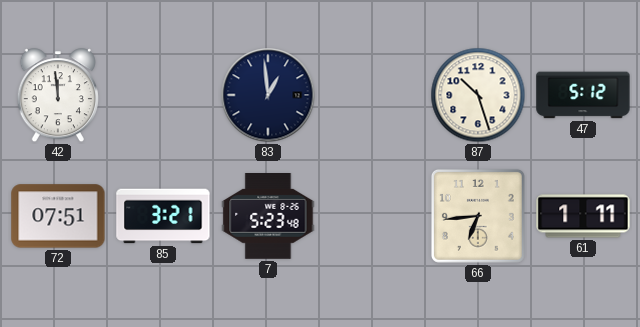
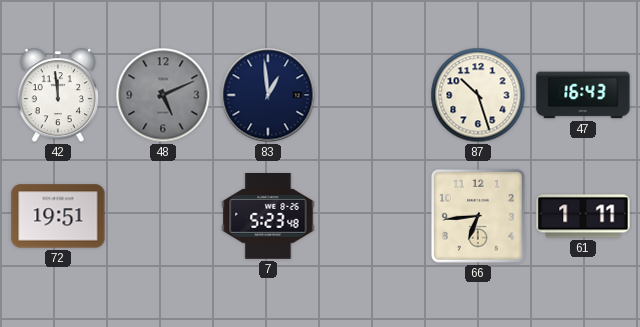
48: none -> 5:11 (163, 95)
47: 5:12 -> 16:43 (583, 95)
72: 07:51 -> 19:51 (58, 216)
85: 3:21 -> none (163, 216)
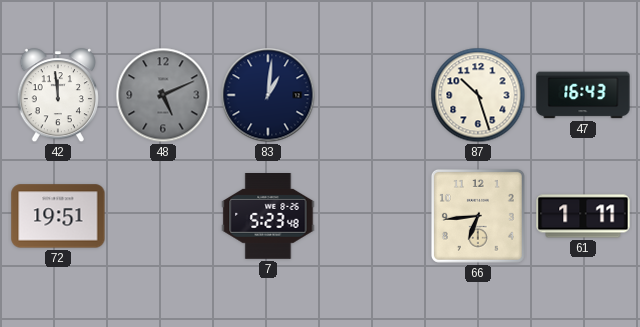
83: 12:59 -> 1:01 (268, 95)
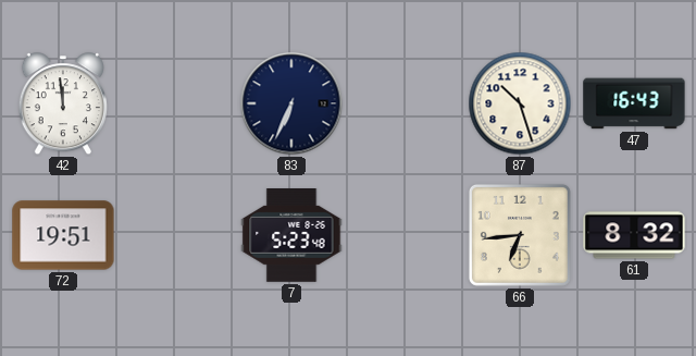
48: 5:11 -> none (163, 95)
83: 1:01 -> 6:34 (291, 103)
61: 1:11 -> 8:32 (634, 235)
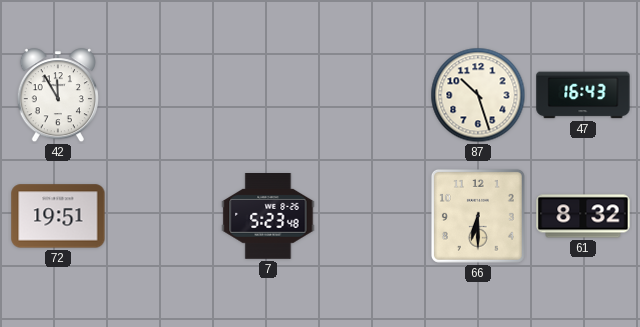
42: 11:59 -> 11:55 (58, 96)
83: 6:34 -> none (291, 103)
66: 6:44 -> 6:30 (478, 216)
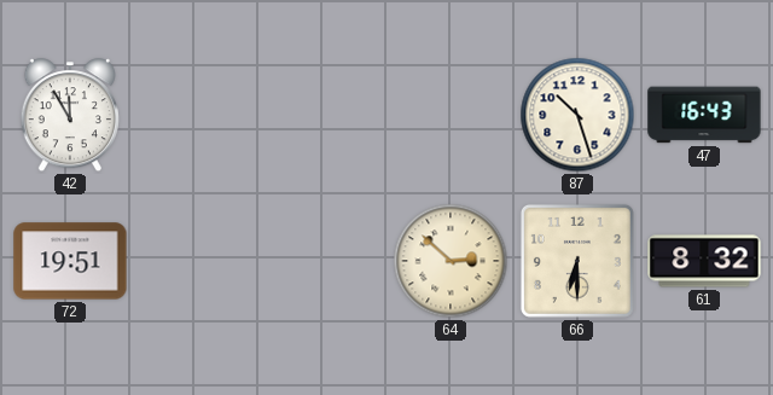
7: 5:23 -> none (268, 217)
64: none -> 2:52 (451, 261)
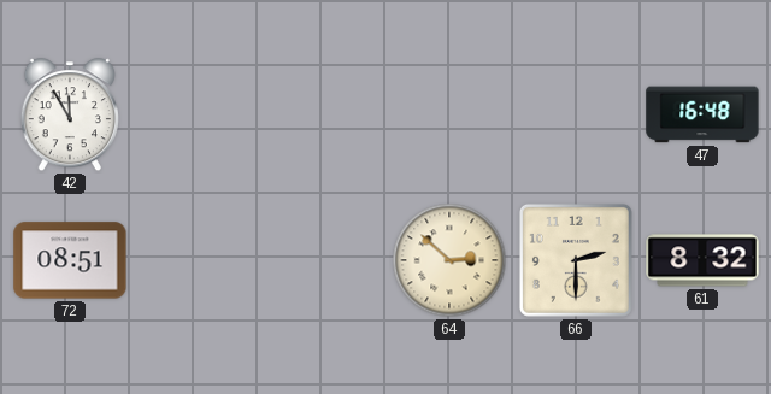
87: 10:27 -> none (577, 115)
47: 16:43 -> 16:48 (702, 114)
72: 19:51 -> 08:51 (70, 260)
66: 6:30 -> 2:30 (576, 260)
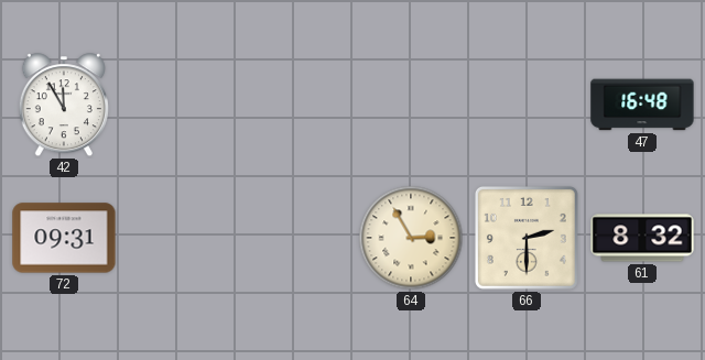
72: 08:51 -> 09:31 (64, 238)
64: 2:52 -> 2:55 (411, 238)
